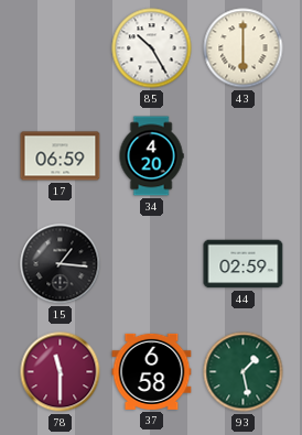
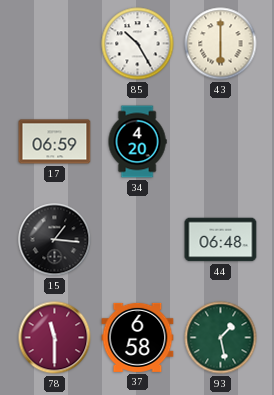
44: 02:59 -> 06:48 (221, 240)
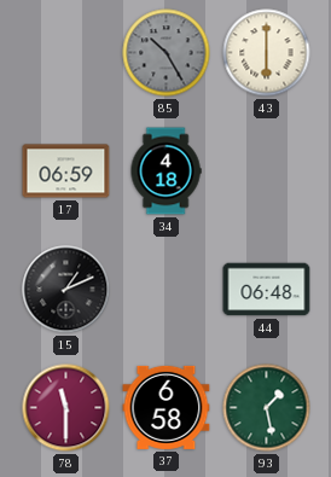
85 dial: white -> grey (167, 53)
34: 4:20 -> 4:18 (165, 171)
15: 1:16 -> 1:11 (66, 290)
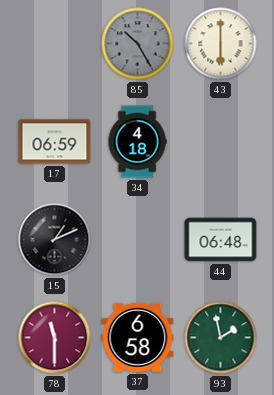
93: 1:28 -> 1:58 (221, 338)
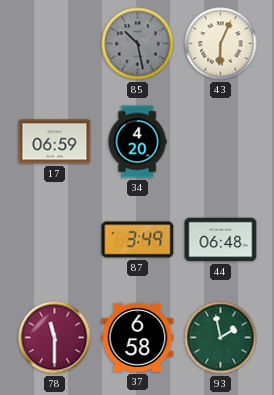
85: 10:25 -> 10:28 (138, 44)
43: 6:00 -> 6:04 (221, 44)
34: 4:18 -> 4:20 (137, 142)
15: 1:11 -> none (55, 240)
87: none -> 3:49 (138, 240)
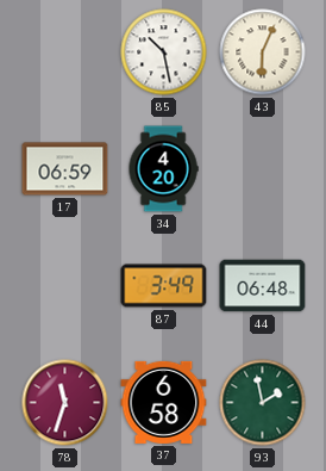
85 dial: grey -> white (164, 52)
78: 11:30 -> 11:33 (65, 403)
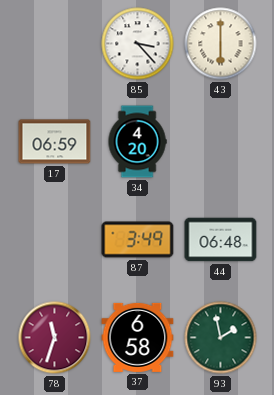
85: 10:28 -> 3:23 (138, 44)
43: 6:04 -> 6:00 (221, 44)
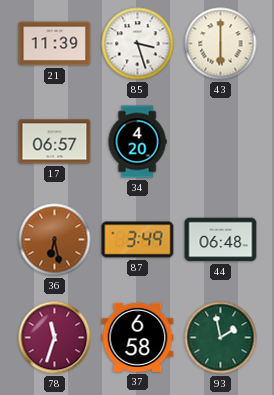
21: none -> 11:39 (55, 44)
85: 3:23 -> 3:27 (138, 44)
17: 06:59 -> 06:57 (55, 142)
36: none -> 6:28 (55, 240)
